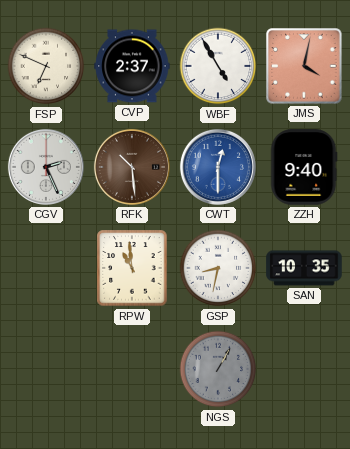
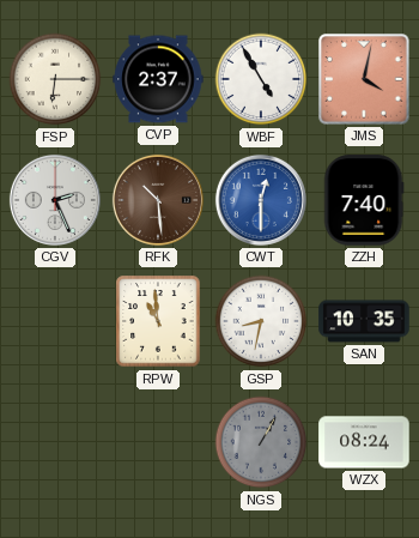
FSP: 6:49 -> 6:15 (55, 79)
ZZH: 9:40 -> 7:40 (364, 200)
WZX: none -> 08:24 (364, 442)
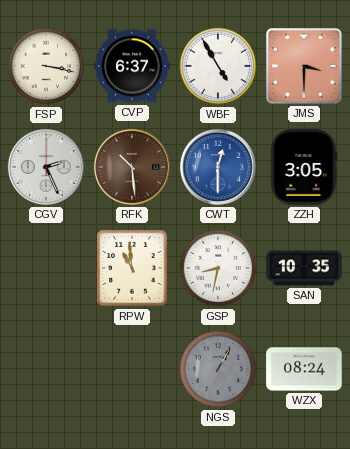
FSP: 6:15 -> 3:17 (46, 66)
CVP: 2:37 -> 6:37 (132, 66)
JMS: 4:02 -> 3:30 (304, 66)
ZZH: 7:40 -> 3:05 (304, 167)
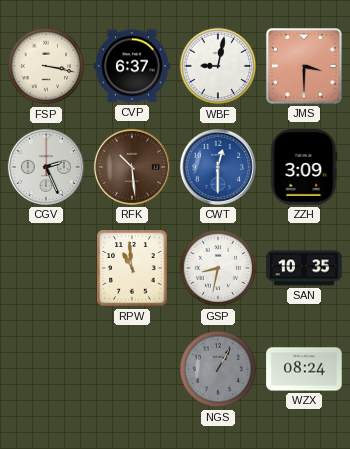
WBF: 4:55 -> 9:02 (218, 66)
ZZH: 3:05 -> 3:09 (304, 167)
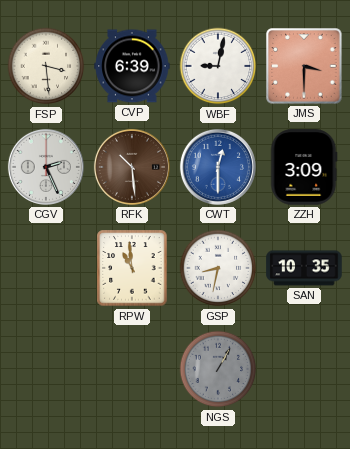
FSP: 3:17 -> 3:29 (46, 66)
CVP: 6:37 -> 6:39 (132, 66)
WZX: 08:24 -> none (304, 369)
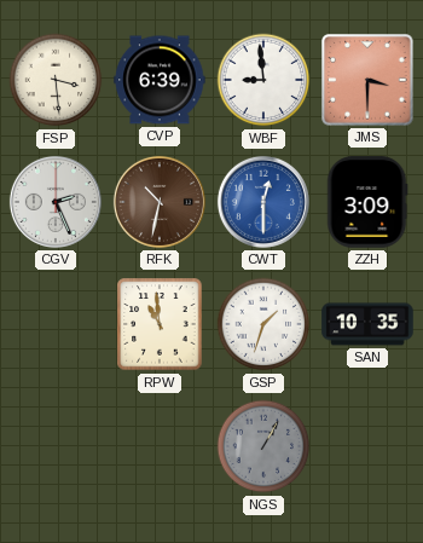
WBF: 9:02 -> 8:59 (263, 80)
RFK: 10:29 -> 10:32 (160, 202)
GSP: 8:32 -> 1:33 (263, 324)
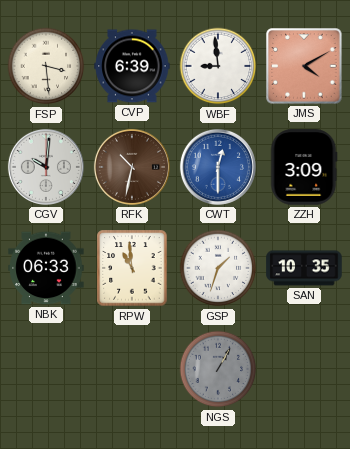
JMS: 3:30 -> 4:10 (304, 66)
CGV: 2:26 -> 10:01 (46, 167)
NBK: none -> 06:33 (46, 268)
